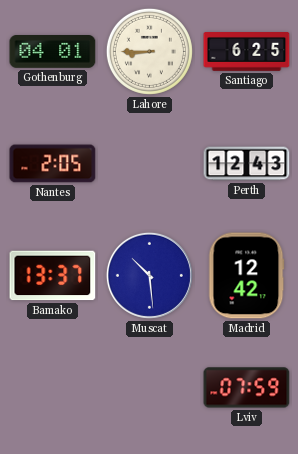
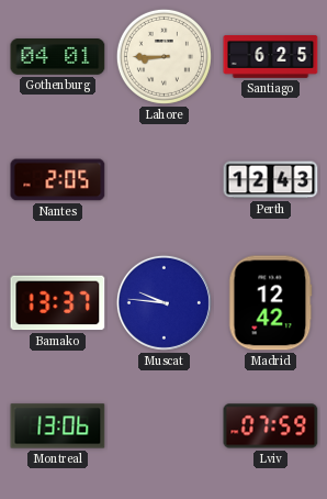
Muscat: 10:29 -> 9:46 (163, 302)
Montreal: none -> 13:06 (58, 426)
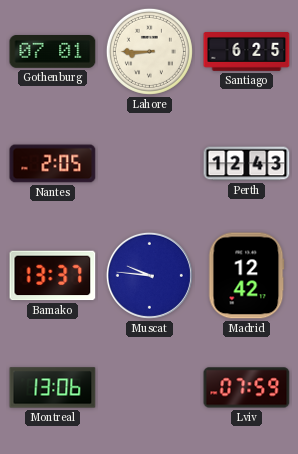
Gothenburg: 04:01 -> 07:01 (53, 52)
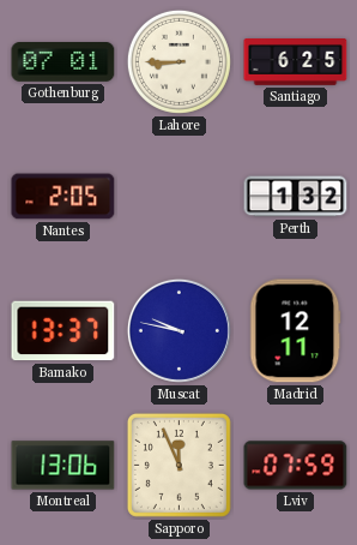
Perth: 12:43 -> 1:32 (296, 197)
Muscat: 9:46 -> 9:47 (179, 330)
Madrid: 12:42 -> 12:11 (296, 331)
Sapporo: none -> 11:56 (179, 465)
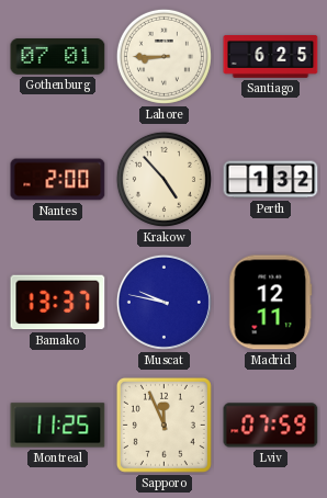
Nantes: 2:05 -> 2:00 (58, 180)
Krakow: none -> 4:53 (163, 179)
Montreal: 13:06 -> 11:25 (58, 426)
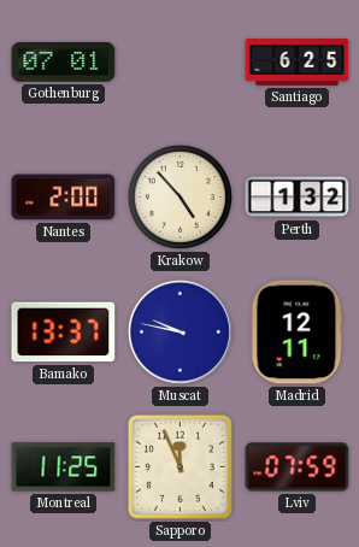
Lahore: 8:45 -> none (163, 56)
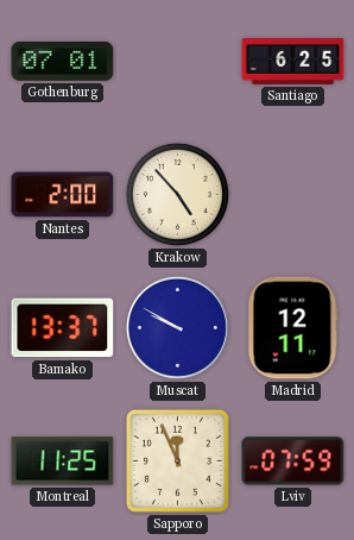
Perth: 1:32 -> none (298, 198)
Muscat: 9:47 -> 9:50 (177, 327)
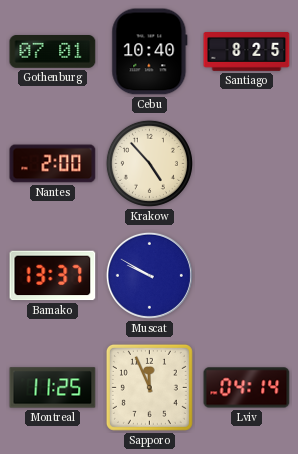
Cebu: none -> 10:40 (150, 52)
Santiago: 6:25 -> 8:25 (247, 52)
Madrid: 12:11 -> none (293, 328)
Lviv: 07:59 -> 04:14 (247, 388)
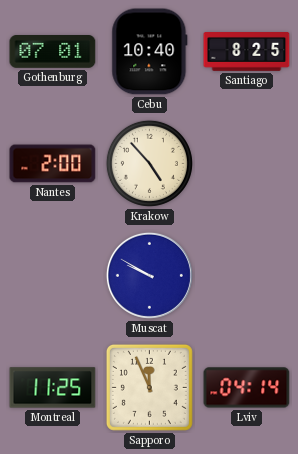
Bamako: 13:37 -> none (53, 276)
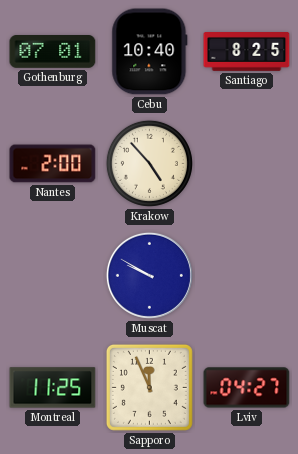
Lviv: 04:14 -> 04:27 (247, 388)
